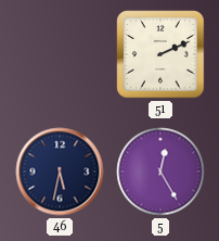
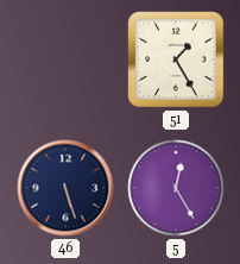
51: 2:11 -> 1:25 (176, 59)
46: 5:32 -> 5:27 (65, 188)
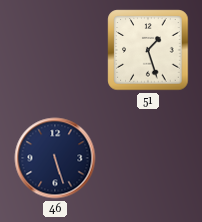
51: 1:25 -> 1:27 (148, 50)
5: 12:25 -> none (176, 188)
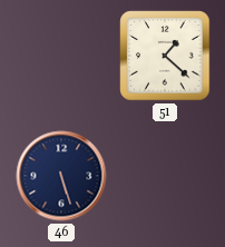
51: 1:27 -> 1:22 (165, 56)
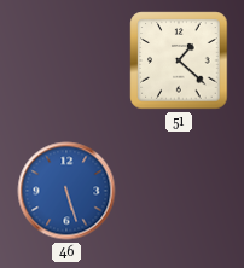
46 dial: navy -> blue (66, 191)
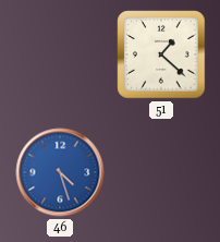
46: 5:27 -> 4:27 (60, 172)
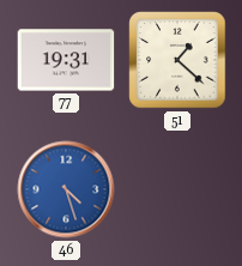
77: none -> 19:31 (66, 60)
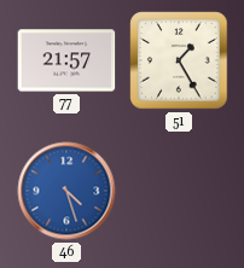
77: 19:31 -> 21:57 (66, 60)
51: 1:22 -> 1:25 (179, 60)
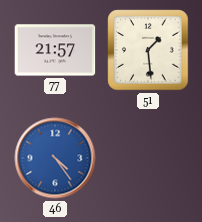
51: 1:25 -> 1:29 (148, 50)
46: 4:27 -> 4:24 (55, 158)
